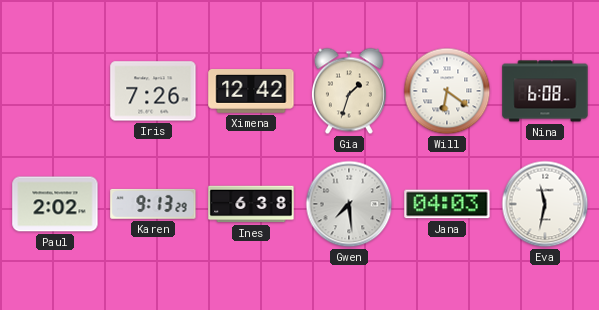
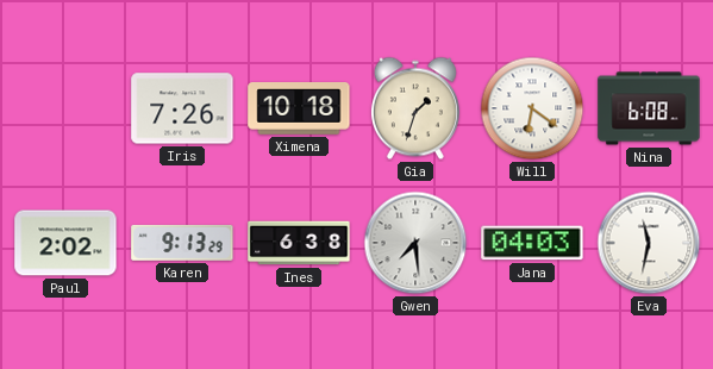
Ximena: 12:42 -> 10:18 (299, 110)
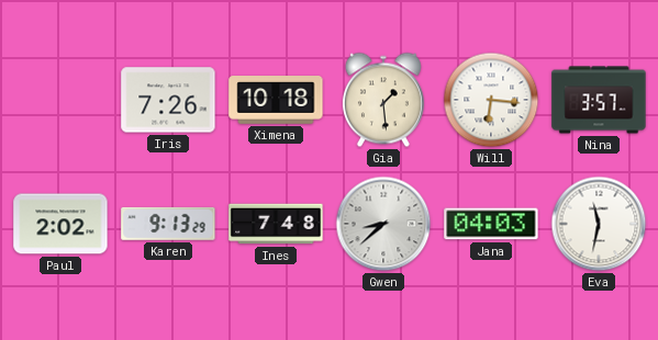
Gia: 1:33 -> 1:29 (383, 100)
Will: 6:21 -> 6:16 (491, 100)
Nina: 6:08 -> 3:57 (599, 100)
Ines: 6:38 -> 7:48 (276, 224)
Gwen: 7:29 -> 8:38 (383, 224)
